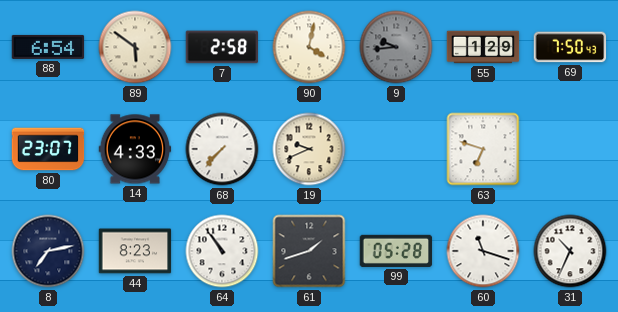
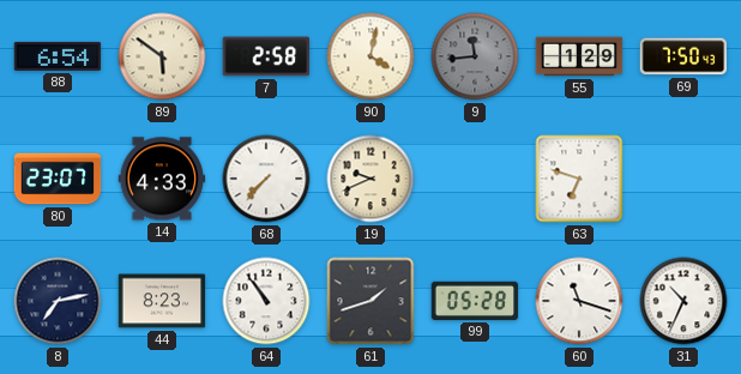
9: 9:44 -> 11:44 (475, 56)
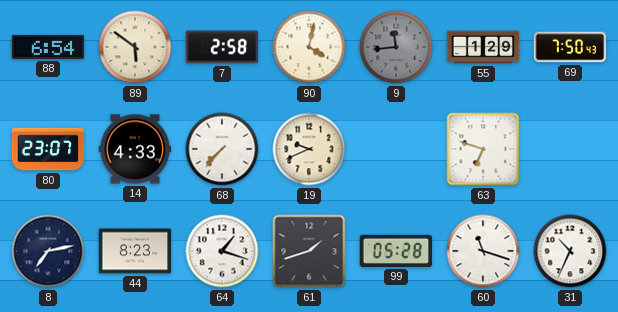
64: 10:54 -> 1:18 (222, 251)
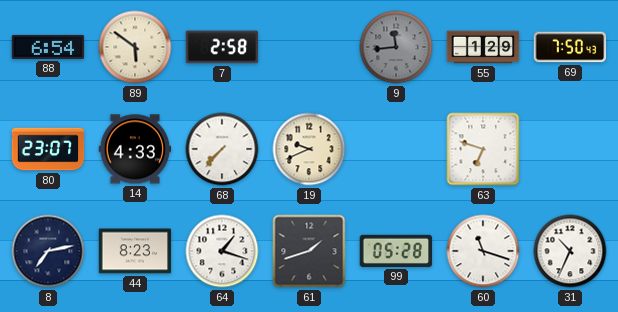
90: 4:02 -> none (309, 47)
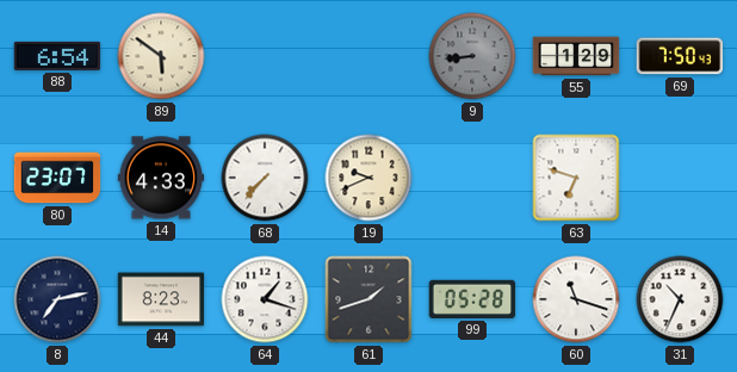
7: 2:58 -> none (222, 47)
9: 11:44 -> 8:44 (472, 56)
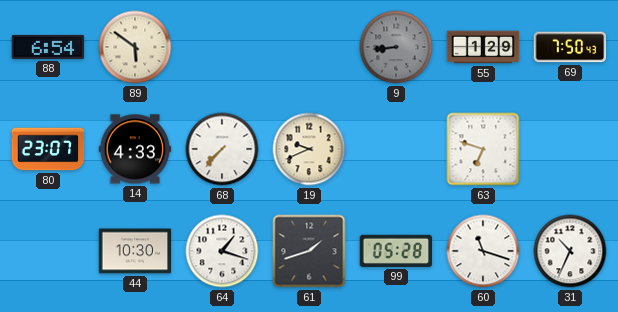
8: 7:13 -> none (57, 299)
44: 8:23 -> 10:30 (135, 251)
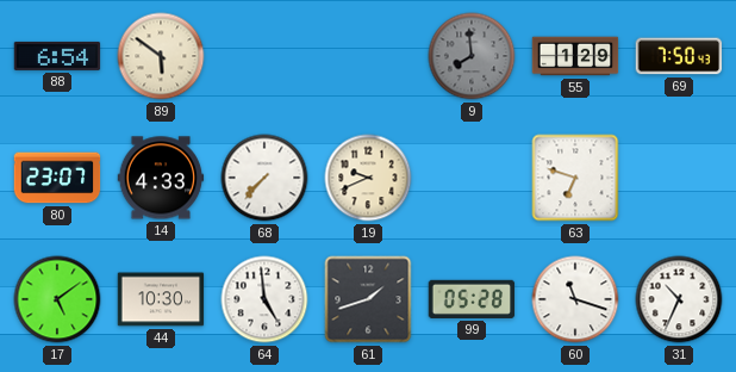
9: 8:44 -> 7:59 (472, 56)
17: none -> 5:09 (57, 299)
64: 1:18 -> 4:59 (264, 299)
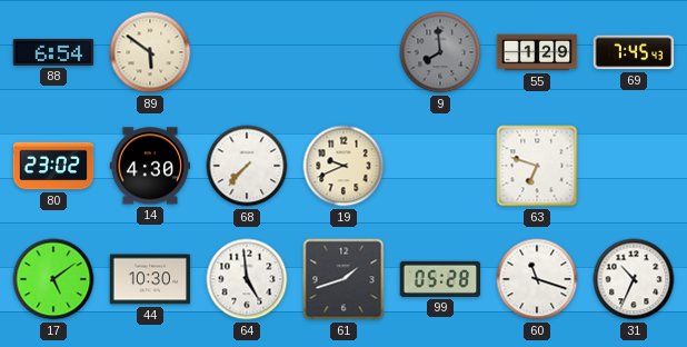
69: 7:50 -> 7:45 (634, 52)
80: 23:07 -> 23:02 (53, 166)
14: 4:33 -> 4:30 (150, 166)
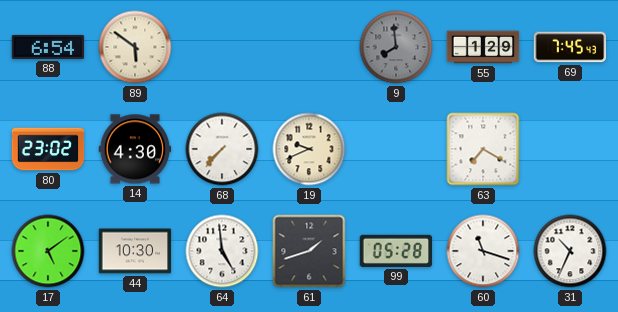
63: 6:48 -> 7:20 (483, 149)
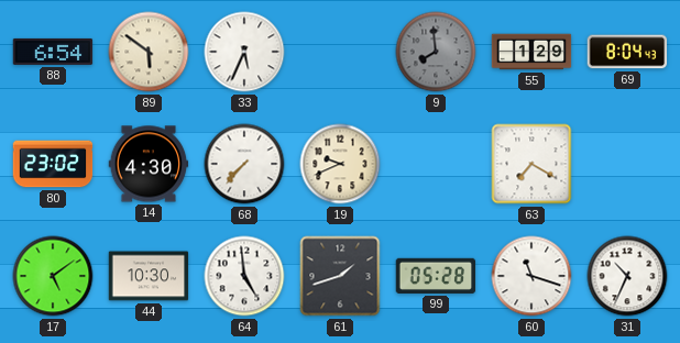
33: none -> 5:34 (244, 52)
69: 7:45 -> 8:04 (627, 52)
